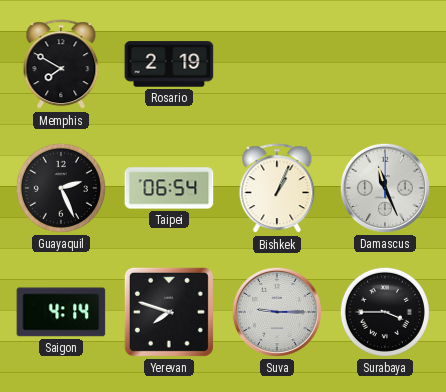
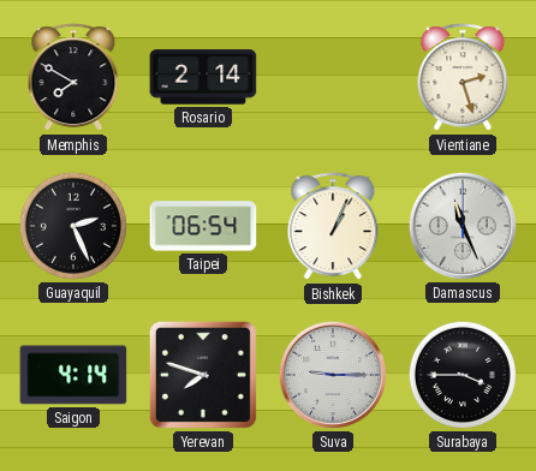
Rosario: 2:19 -> 2:14 (203, 77)
Vientiane: none -> 2:27 (463, 78)
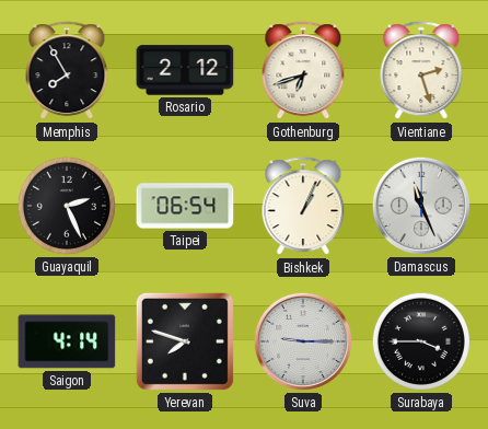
Memphis: 7:50 -> 7:55 (67, 71)
Rosario: 2:14 -> 2:12 (185, 70)
Gothenburg: none -> 6:42 (303, 71)
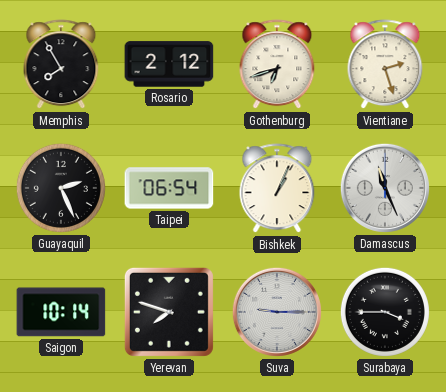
Saigon: 4:14 -> 10:14 (61, 312)
